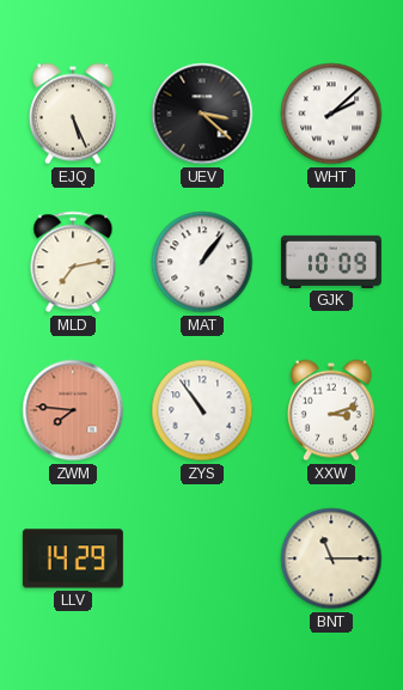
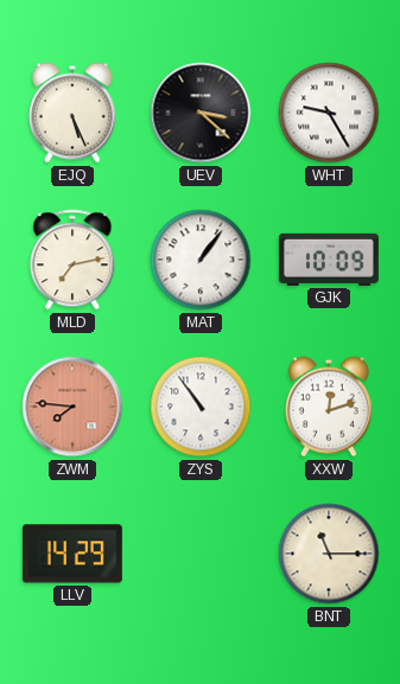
WHT: 2:08 -> 9:25 (329, 113)
XXW: 3:12 -> 12:12 (329, 407)
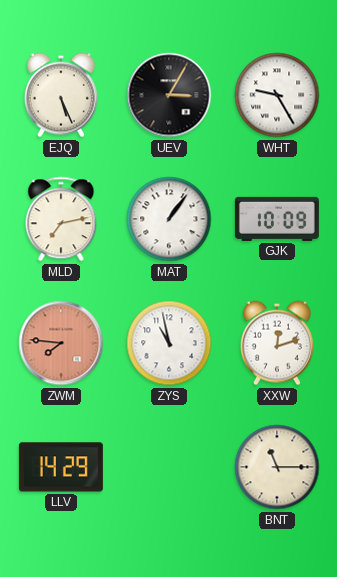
UEV: 3:22 -> 3:05 (169, 95)
ZYS: 10:54 -> 10:58 (169, 343)
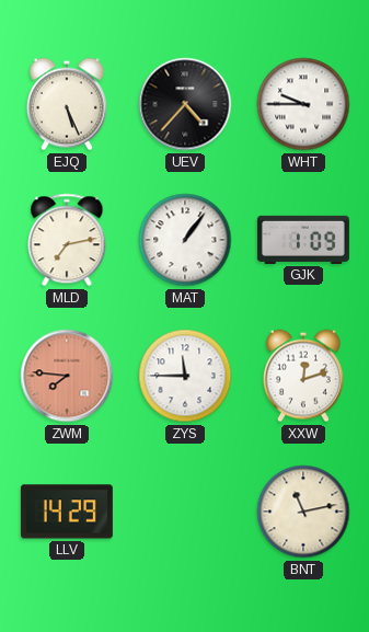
UEV: 3:05 -> 4:37 (185, 104)
WHT: 9:25 -> 9:45 (303, 104)
GJK: 10:09 -> 1:09 (303, 240)
ZYS: 10:58 -> 11:45 (185, 376)
BNT: 11:15 -> 11:13 (303, 512)
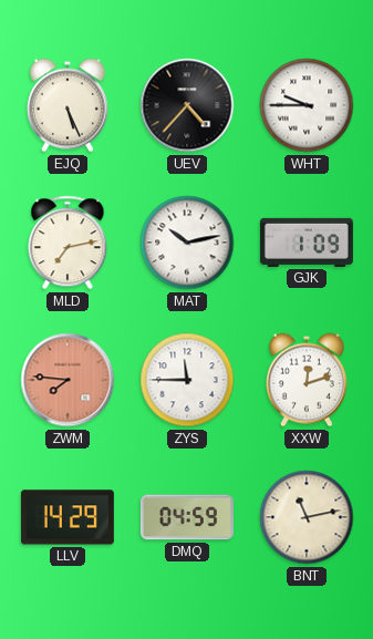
MAT: 1:06 -> 10:13 (187, 243)
DMQ: none -> 04:59 (187, 517)
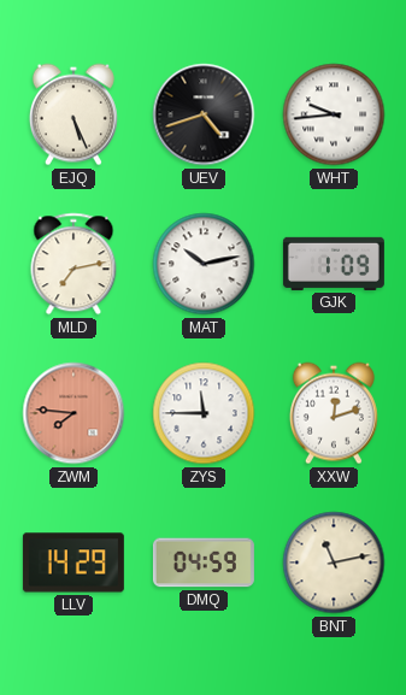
UEV: 4:37 -> 4:42 (204, 114)
WHT: 9:45 -> 9:44 (334, 114)
